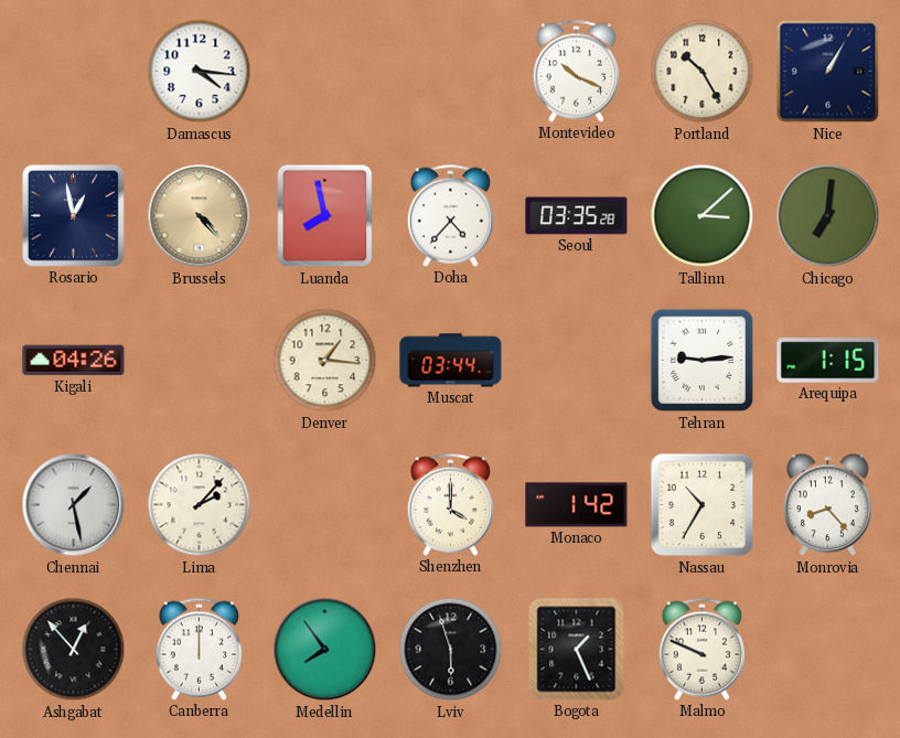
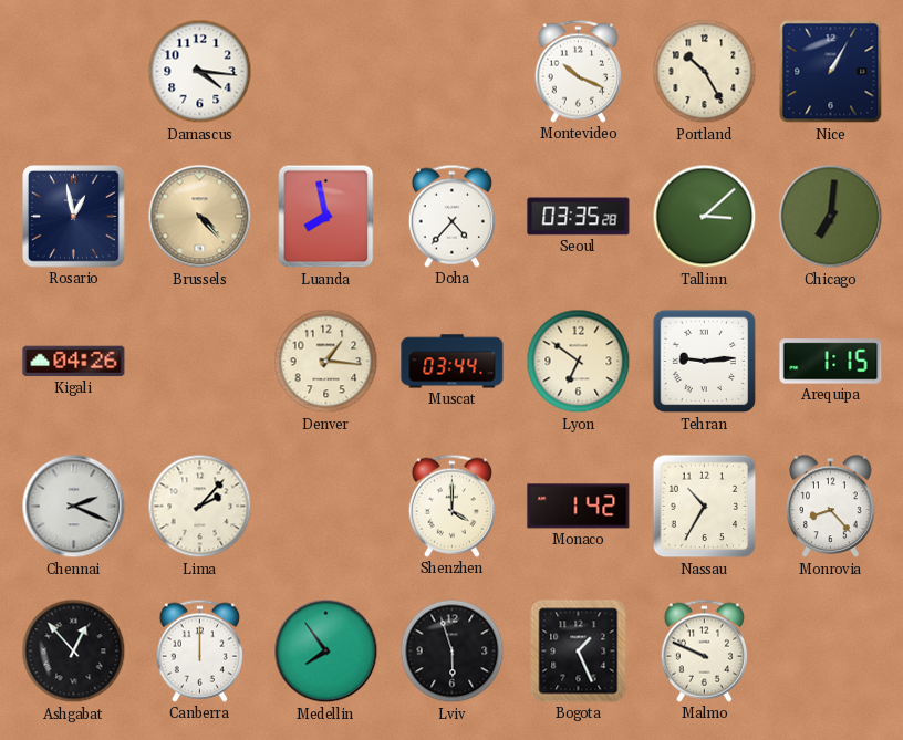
Lyon: none -> 6:51 (579, 362)
Chennai: 1:28 -> 2:19 (74, 507)
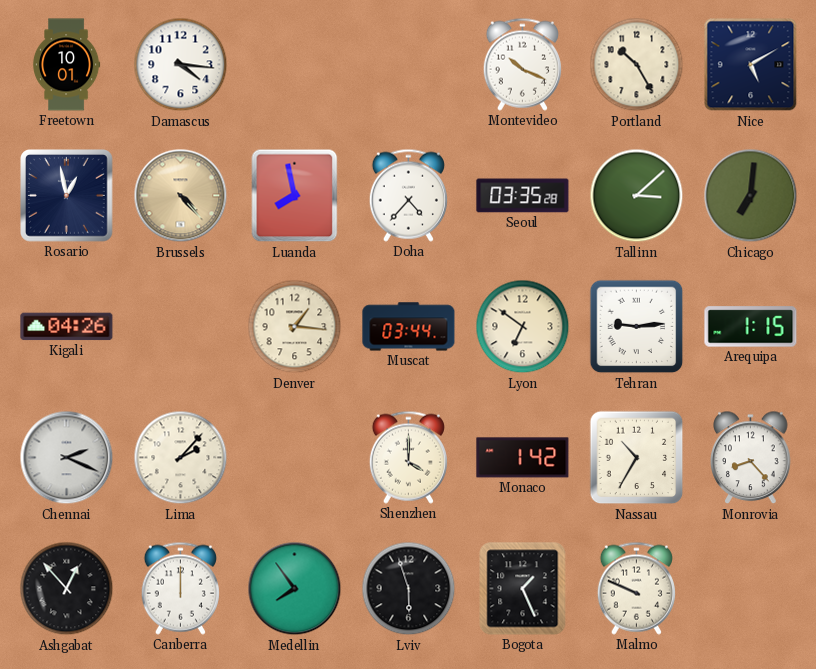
Freetown: none -> 10:01 (66, 65)
Nice: 1:05 -> 5:10 (751, 65)
